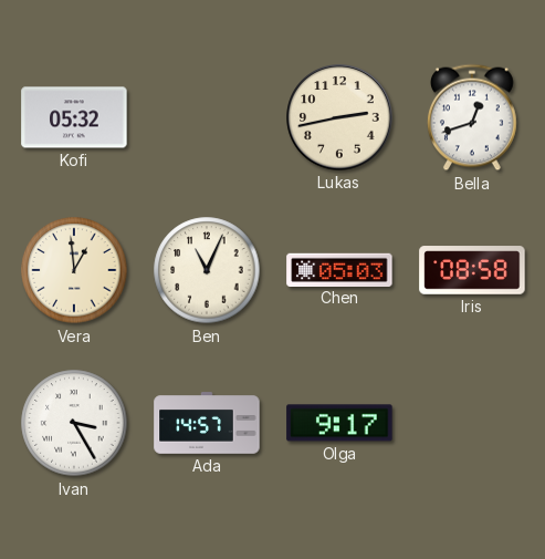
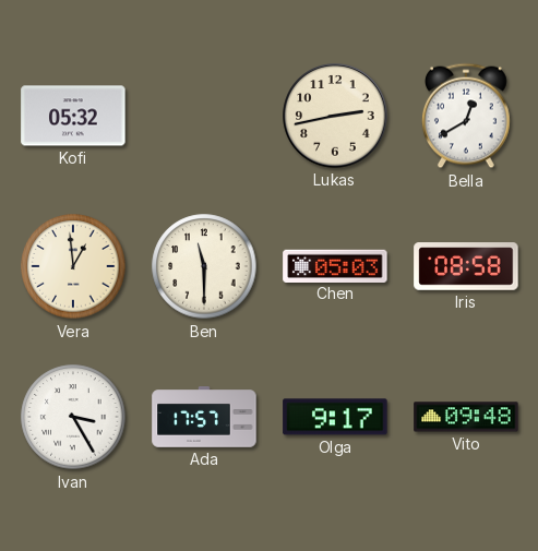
Bella: 12:42 -> 12:40 (466, 116)
Ben: 11:04 -> 11:30 (204, 266)
Ada: 14:57 -> 17:57 (204, 417)
Vito: none -> 09:48 (466, 417)
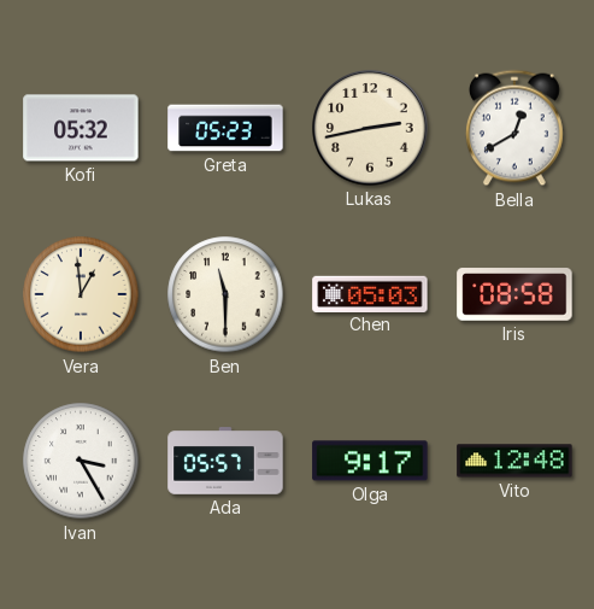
Greta: none -> 05:23 (225, 128)
Ada: 17:57 -> 05:57 (225, 461)
Vito: 09:48 -> 12:48 (514, 461)
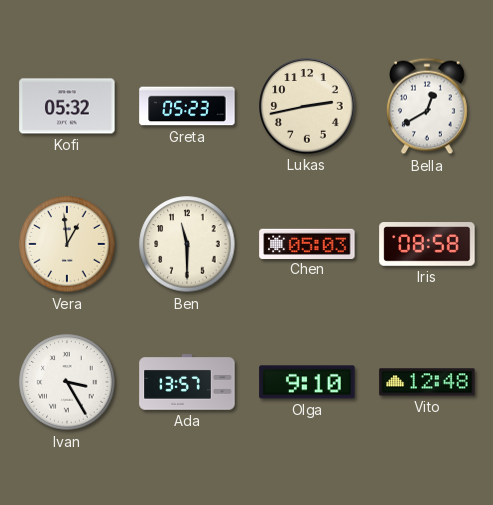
Ada: 05:57 -> 13:57 (187, 382)
Olga: 9:17 -> 9:10 (307, 382)
